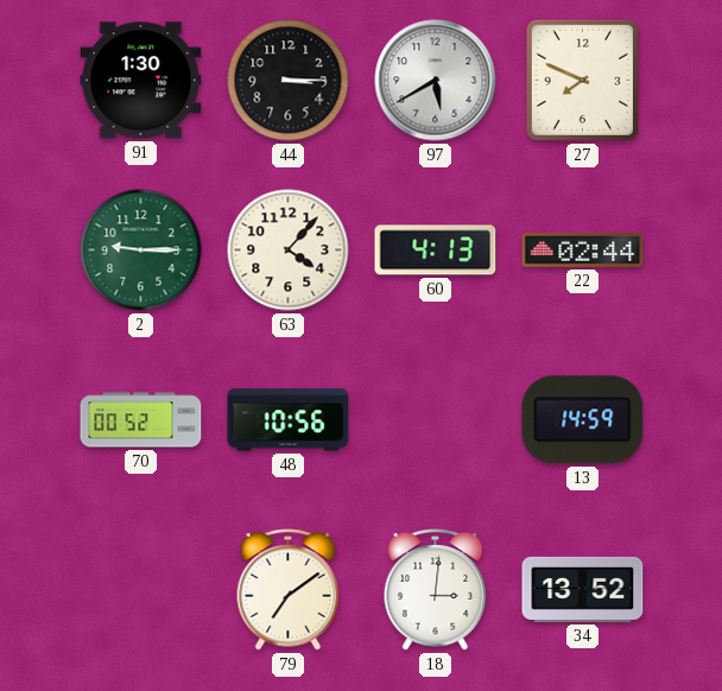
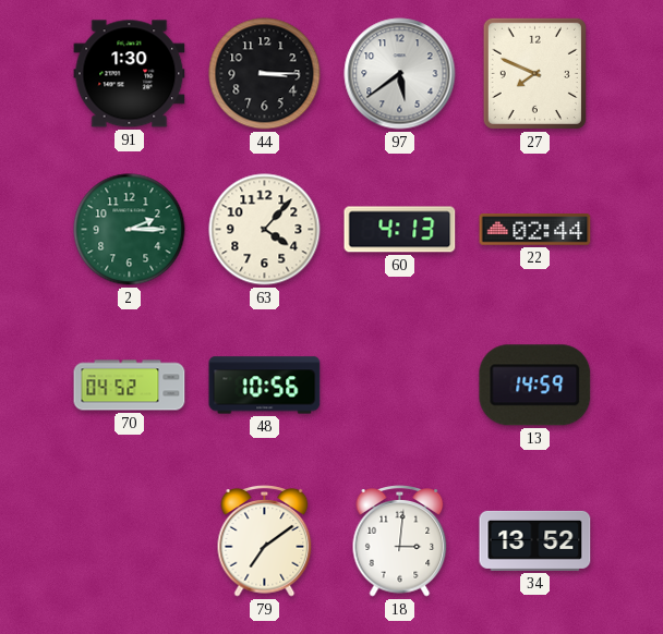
97: 5:40 -> 5:39 (400, 74)
2: 9:15 -> 2:15 (130, 230)
70: 00:52 -> 04:52 (130, 386)
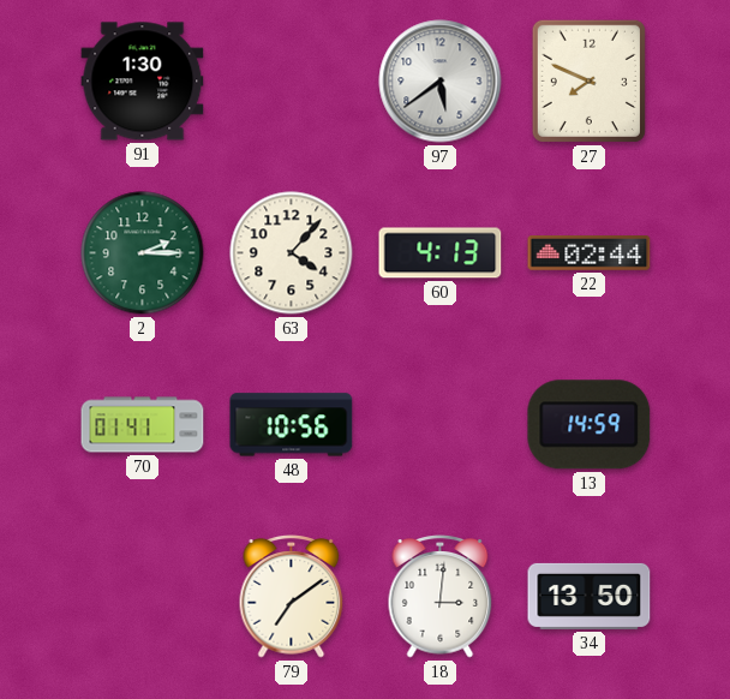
44: 3:15 -> none (265, 74)
70: 04:52 -> 01:41 (143, 425)
34: 13:52 -> 13:50 (590, 596)
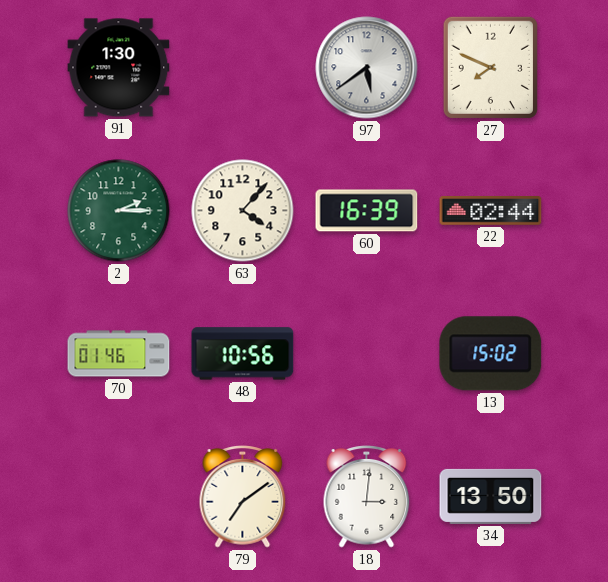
60: 4:13 -> 16:39 (367, 211)
70: 01:41 -> 01:46 (119, 354)
13: 14:59 -> 15:02 (491, 354)
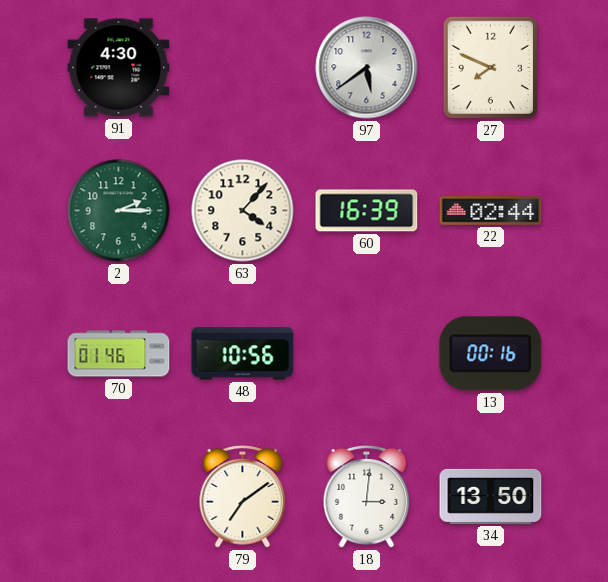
91: 1:30 -> 4:30 (119, 68)
13: 15:02 -> 00:16 (491, 354)
